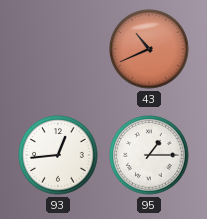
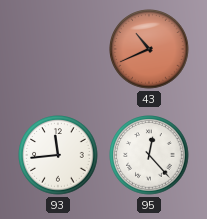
93: 12:44 -> 11:44 (58, 155)
95: 1:15 -> 12:23 (149, 155)
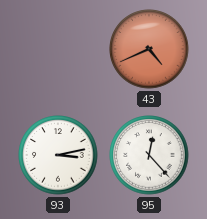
43: 10:41 -> 4:41 (149, 49)
93: 11:44 -> 3:13 (58, 155)
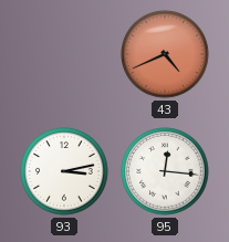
95: 12:23 -> 12:16 (165, 171)
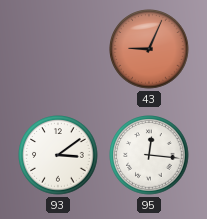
43: 4:41 -> 9:04 (149, 49)
93: 3:13 -> 3:09 (58, 155)
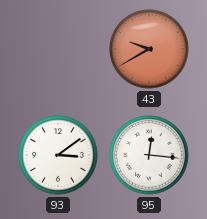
43: 9:04 -> 9:40 (149, 49)
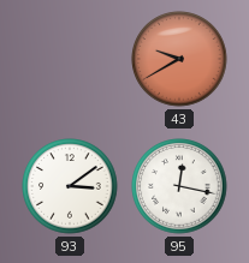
95: 12:16 -> 12:17 (179, 186)
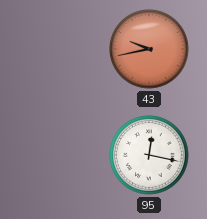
43: 9:40 -> 9:43 (149, 49)
93: 3:09 -> none (70, 186)
